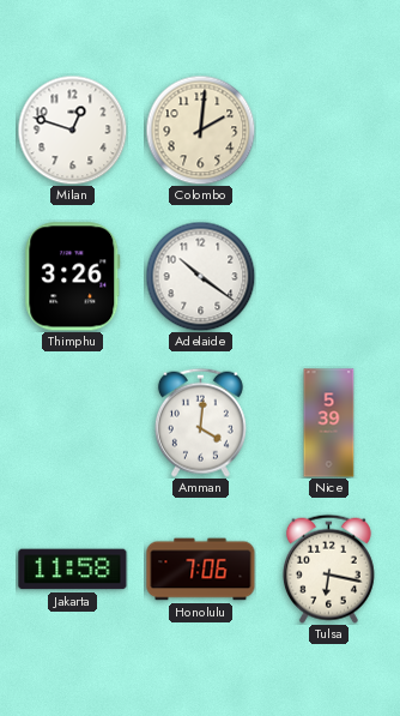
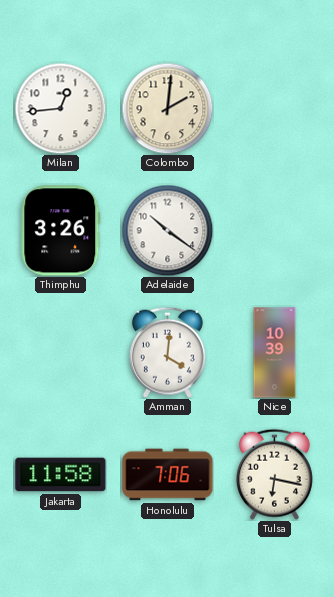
Milan: 12:48 -> 12:44 (60, 108)
Nice: 5:39 -> 10:39 (275, 353)
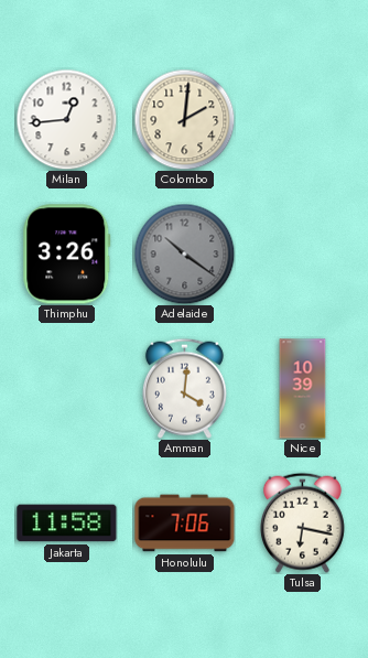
Adelaide dial: white -> grey (184, 254)
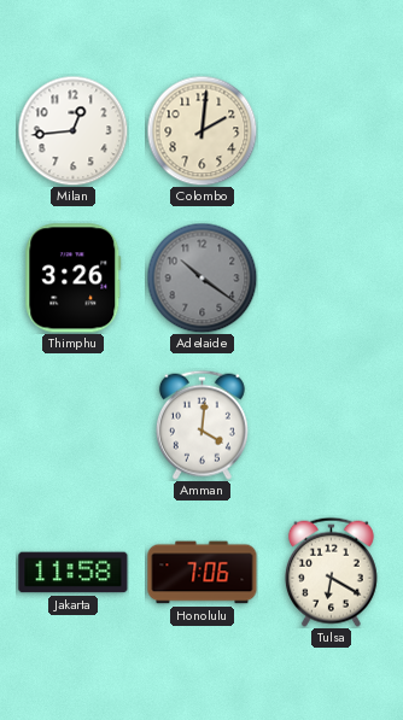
Nice: 10:39 -> none (303, 389)
Tulsa: 6:17 -> 6:20 (331, 572)
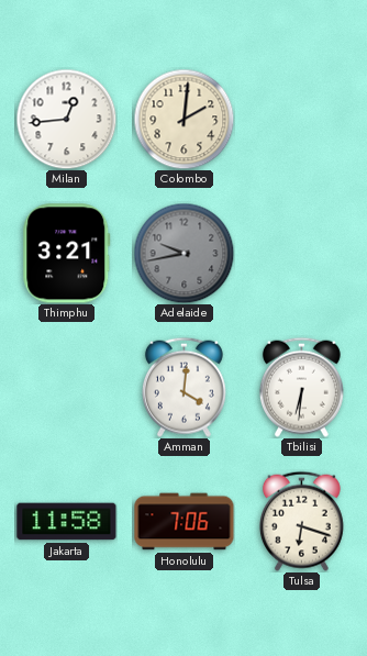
Thimphu: 3:26 -> 3:21 (67, 254)
Adelaide: 10:21 -> 9:43 (183, 253)
Tbilisi: none -> 6:31 (301, 387)
Tulsa: 6:20 -> 6:18 (301, 521)
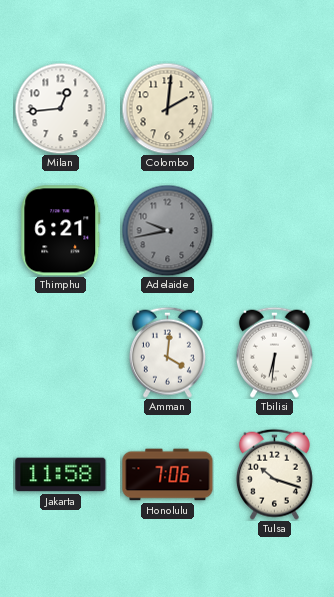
Thimphu: 3:21 -> 6:21 (61, 231)
Tulsa: 6:18 -> 10:18 (274, 474)
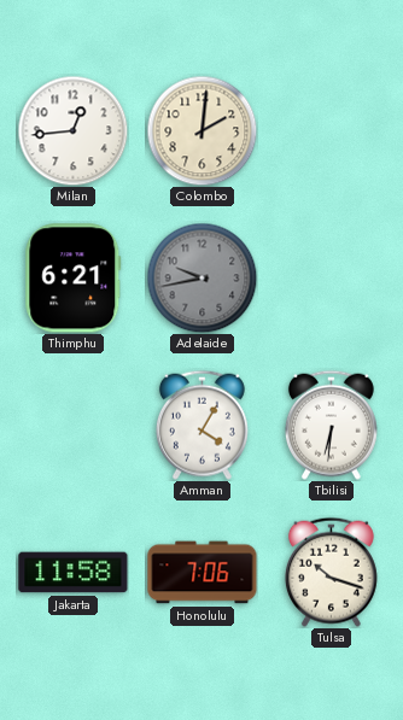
Amman: 4:01 -> 4:05 (201, 425)
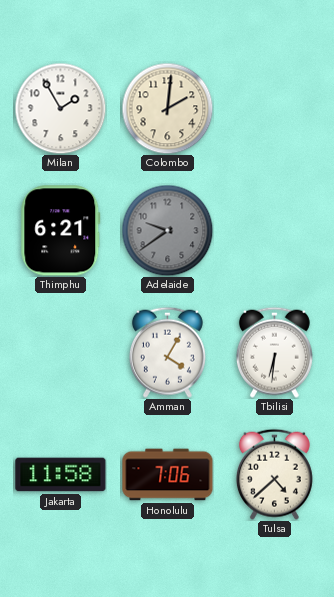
Milan: 12:44 -> 1:55 (60, 108)
Adelaide: 9:43 -> 9:39 (167, 230)
Tulsa: 10:18 -> 4:38 (274, 474)
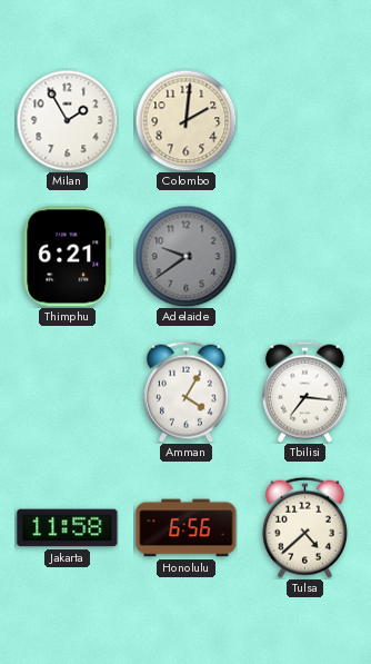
Tbilisi: 6:31 -> 7:16 (304, 392)
Honolulu: 7:06 -> 6:56 (187, 528)
